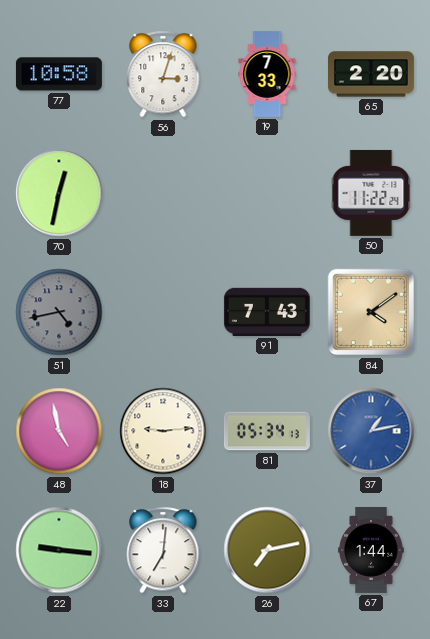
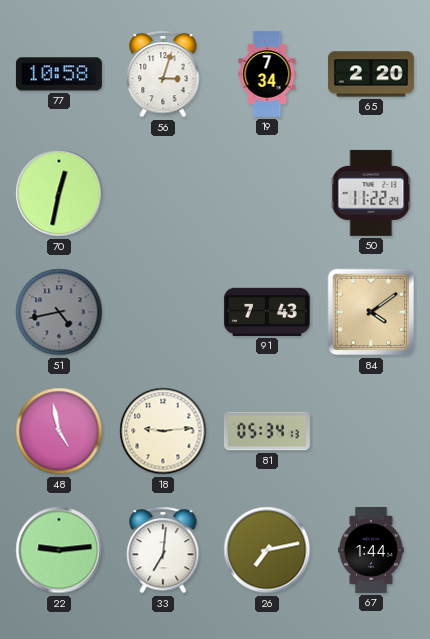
19: 7:33 -> 7:34 (267, 74)
37: 1:13 -> none (371, 431)
22: 9:16 -> 9:14 (59, 550)
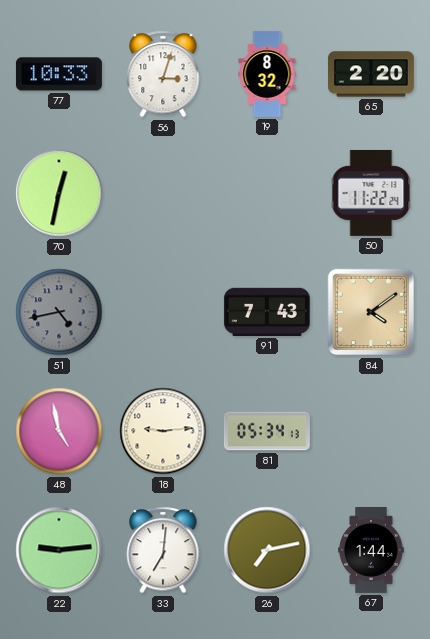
77: 10:58 -> 10:33 (59, 74)
19: 7:34 -> 8:32 (267, 74)
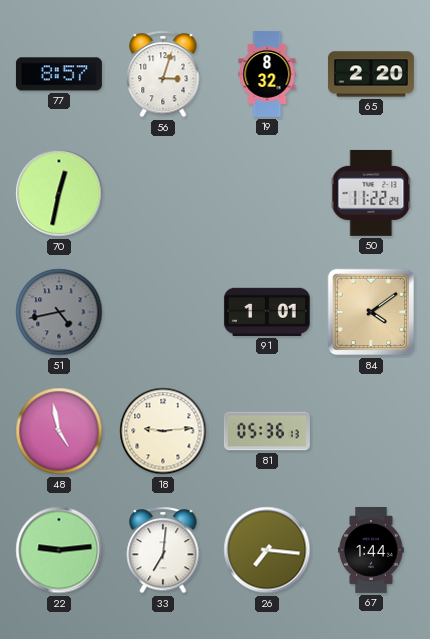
77: 10:33 -> 8:57 (59, 74)
91: 7:43 -> 1:01 (267, 312)
81: 05:34 -> 05:36 (267, 431)
26: 7:13 -> 7:16 (267, 550)
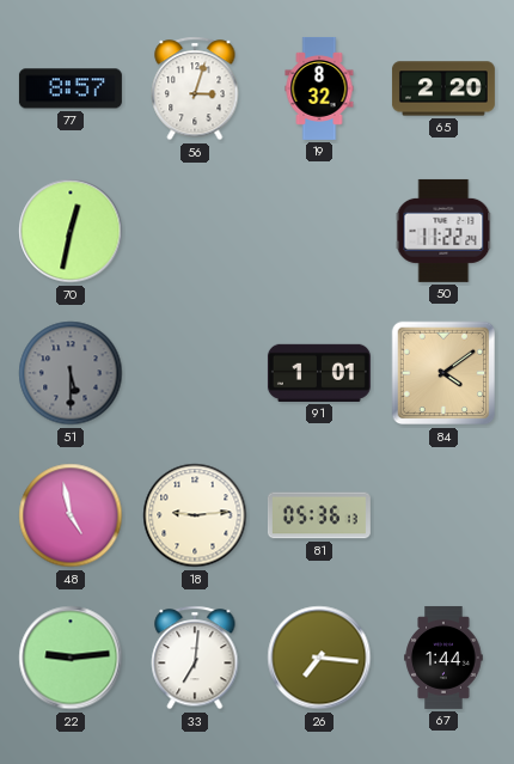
51: 4:43 -> 5:30 (71, 373)
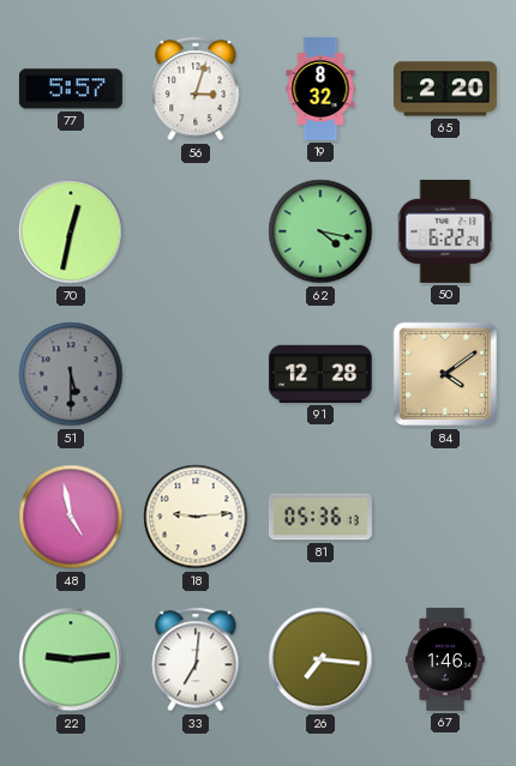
77: 8:57 -> 5:57 (71, 89)
62: none -> 4:17 (320, 231)
50: 11:22 -> 6:22 (445, 231)
91: 1:01 -> 12:28 (320, 374)
67: 1:44 -> 1:46 (445, 659)
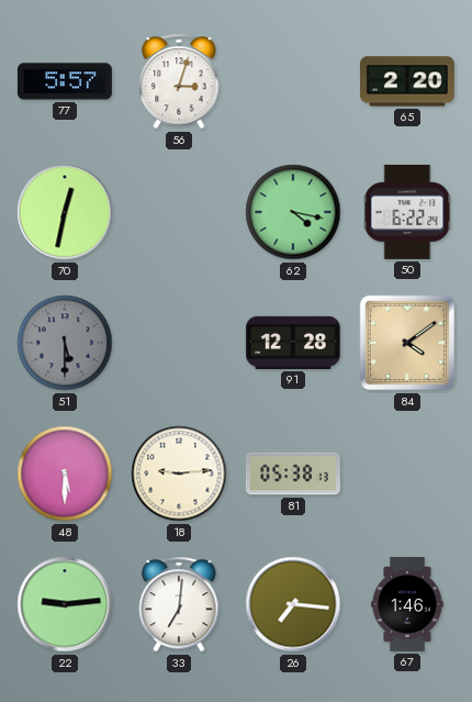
19: 8:32 -> none (320, 89)
48: 4:58 -> 5:30 (65, 473)
81: 05:36 -> 05:38 (293, 473)
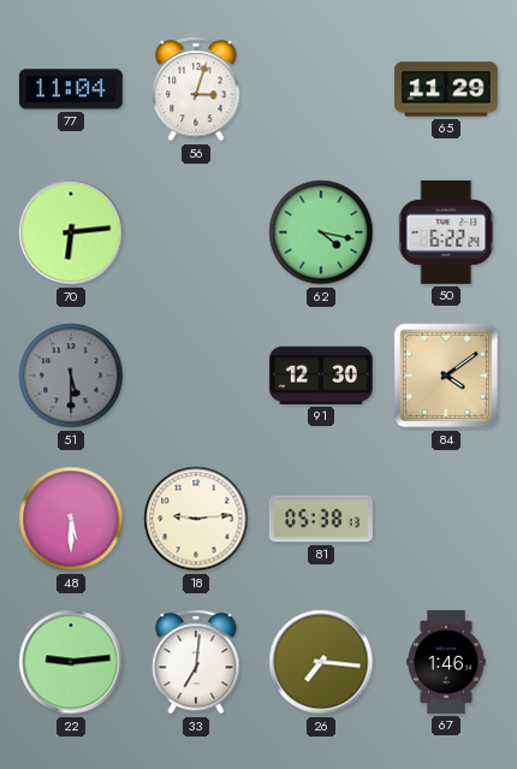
77: 5:57 -> 11:04 (71, 89)
65: 2:20 -> 11:29 (446, 89)
70: 12:32 -> 6:14 (71, 232)
91: 12:28 -> 12:30 (321, 375)
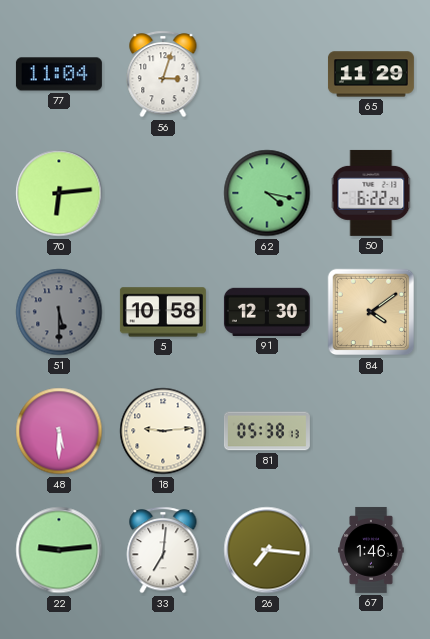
5: none -> 10:58 (163, 312)
